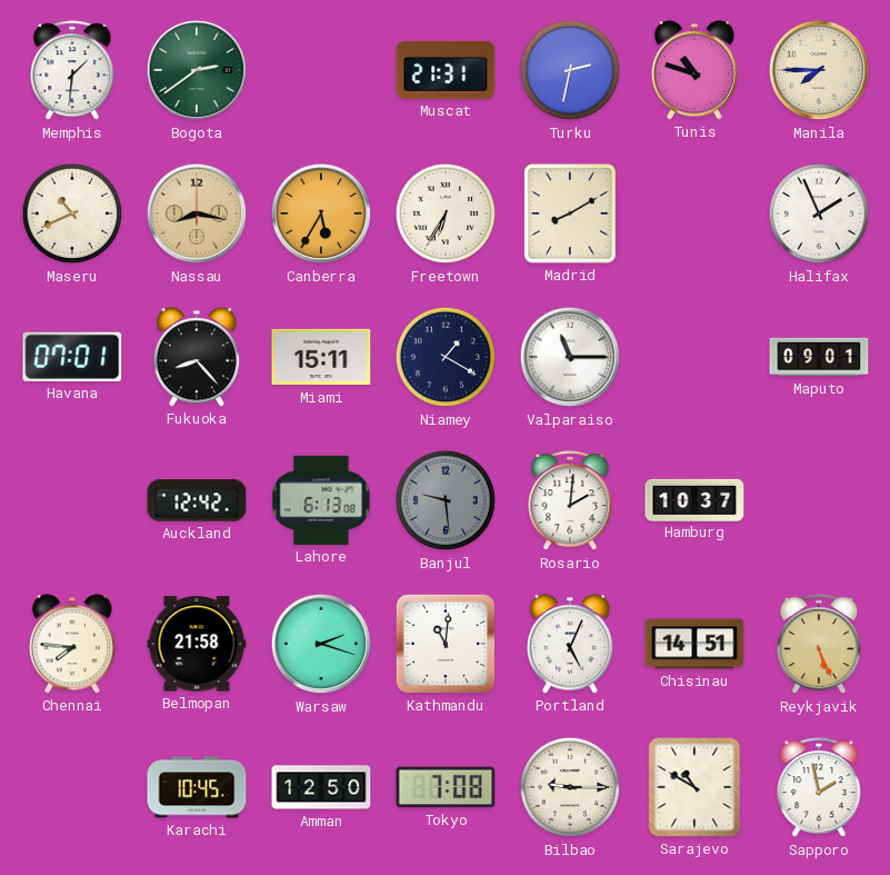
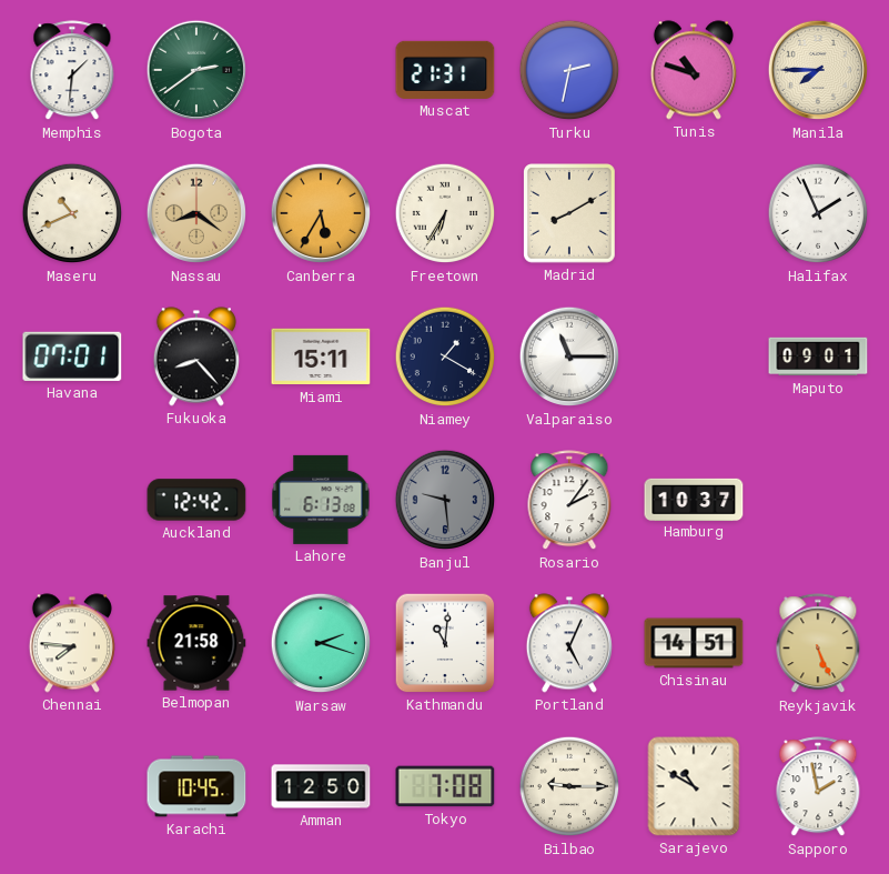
Nassau: 8:17 -> 8:21 (196, 213)
Rosario: 2:01 -> 2:06 (569, 501)
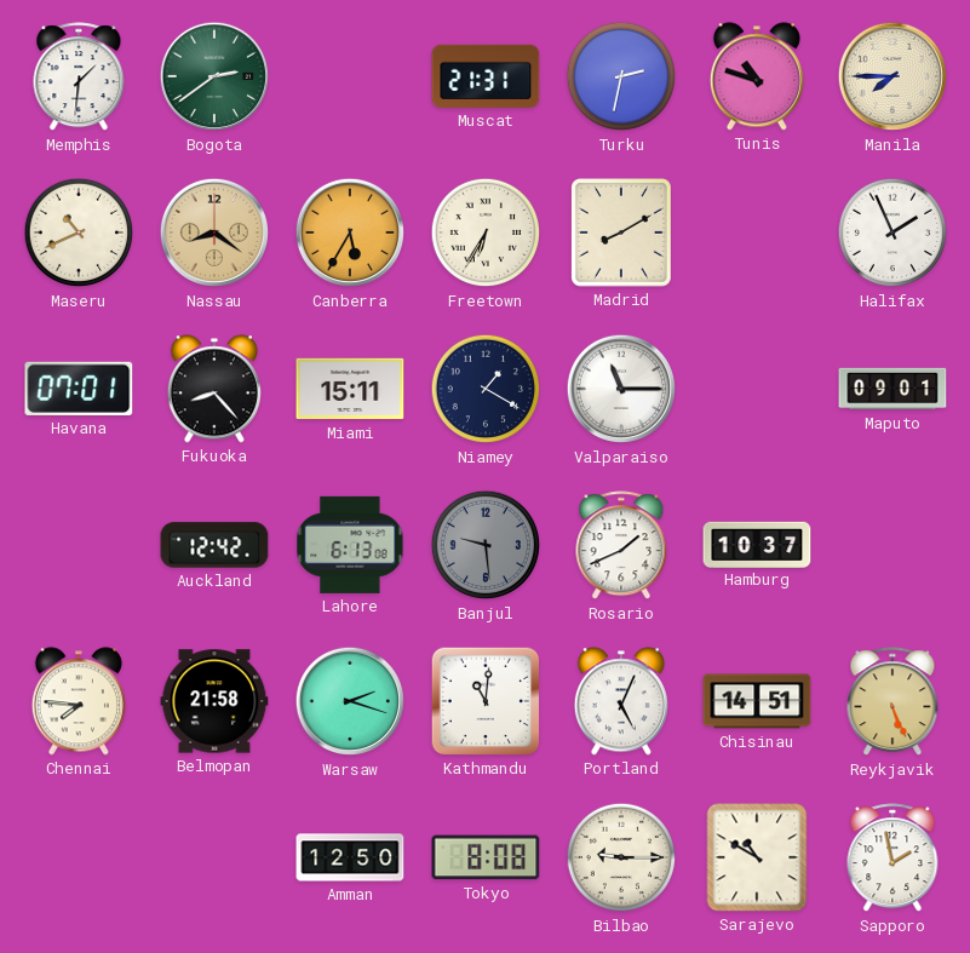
Rosario: 2:06 -> 1:41 (621, 546)
Karachi: 10:45 -> none (196, 786)
Tokyo: 7:08 -> 8:08 (486, 857)
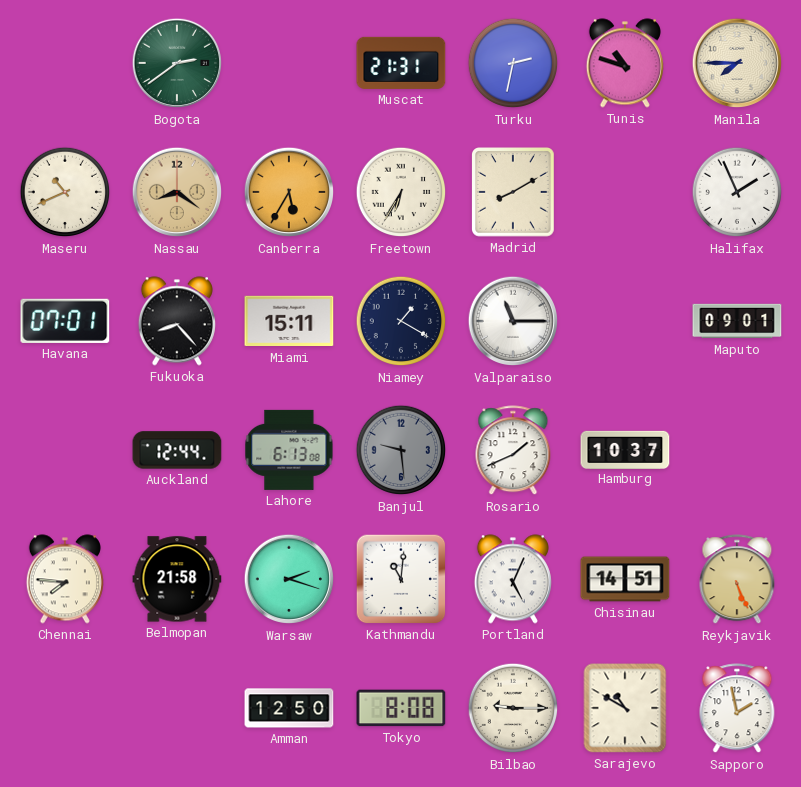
Memphis: 1:31 -> none (79, 77)
Auckland: 12:42 -> 12:44 (177, 450)
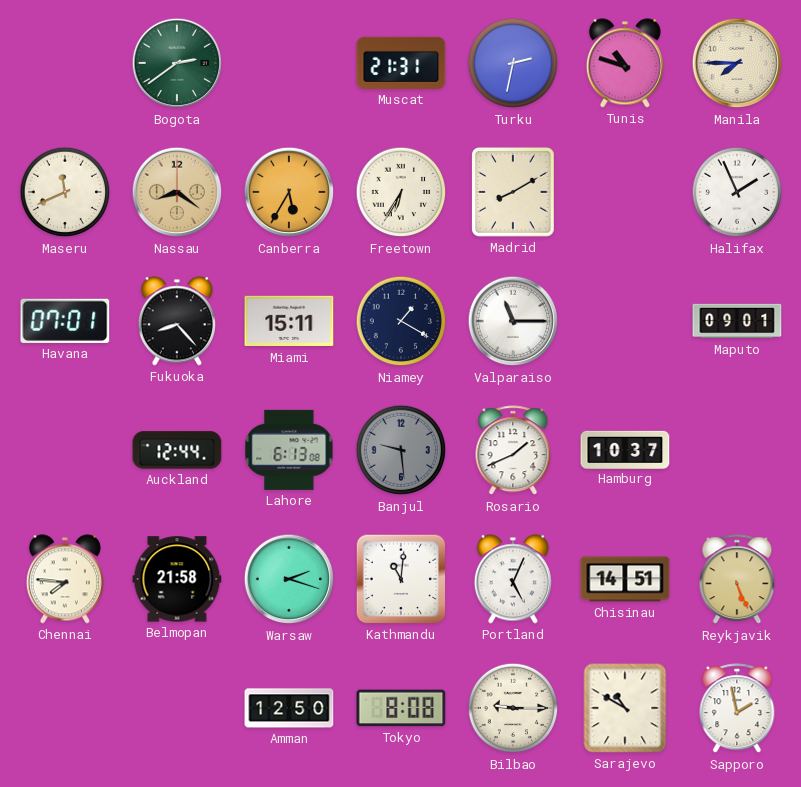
Maseru: 10:41 -> 11:41 (65, 192)
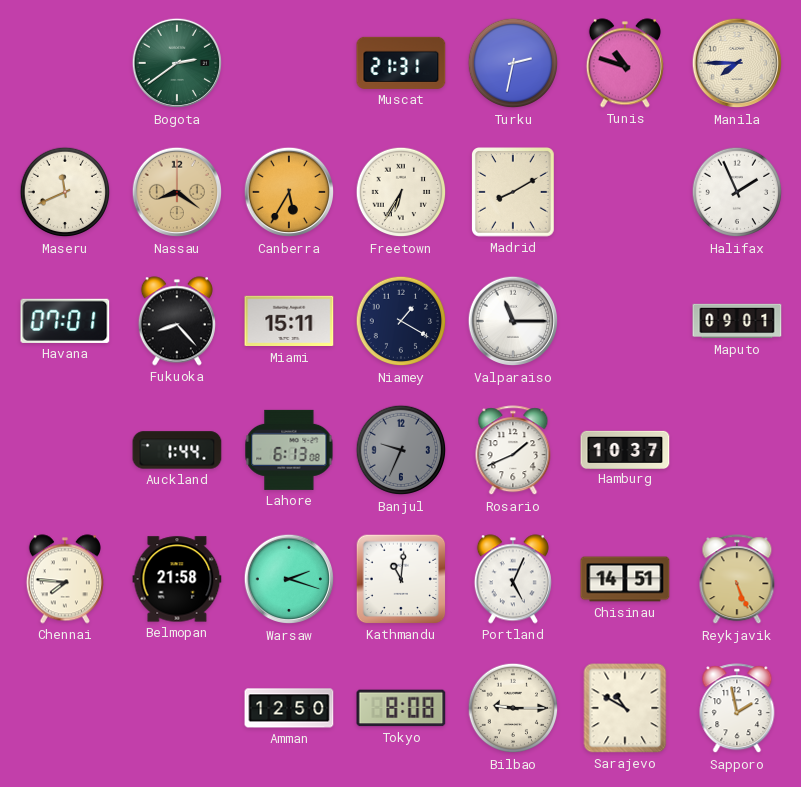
Auckland: 12:44 -> 1:44 (177, 450)
Banjul: 9:29 -> 9:34 (401, 450)
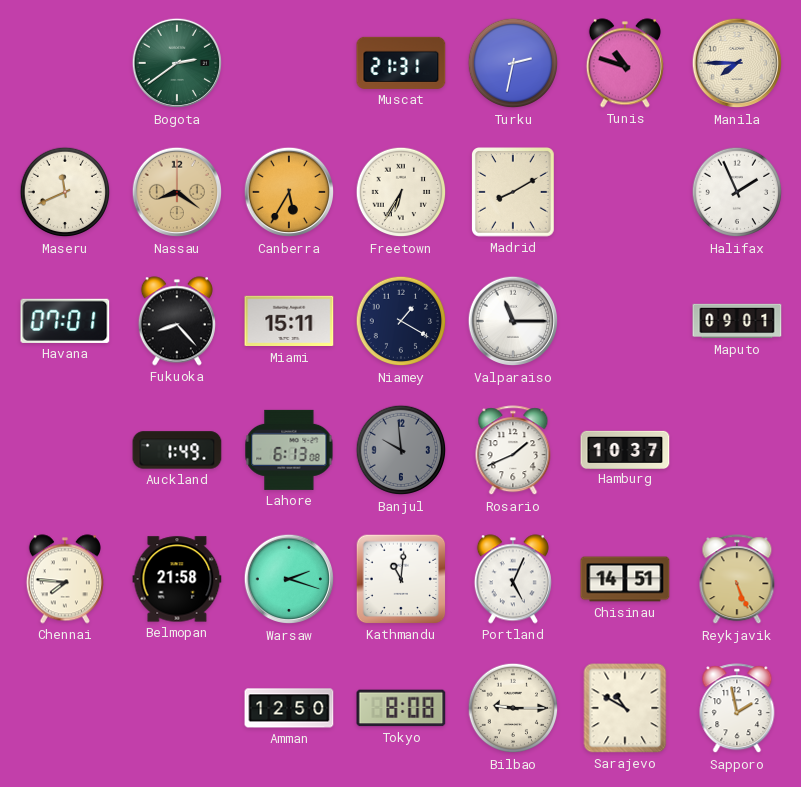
Auckland: 1:44 -> 1:49 (177, 450)
Banjul: 9:34 -> 9:59 (401, 450)
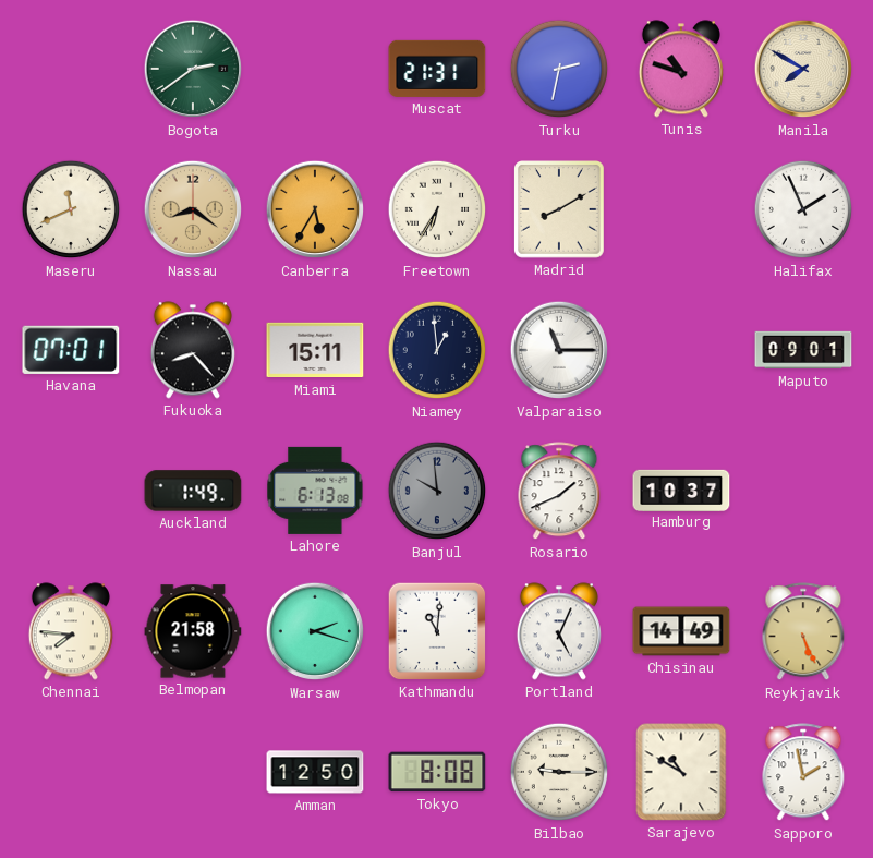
Manila: 7:45 -> 7:50 (803, 69)
Niamey: 1:20 -> 12:59 (437, 350)
Chisinau: 14:51 -> 14:49 (681, 631)
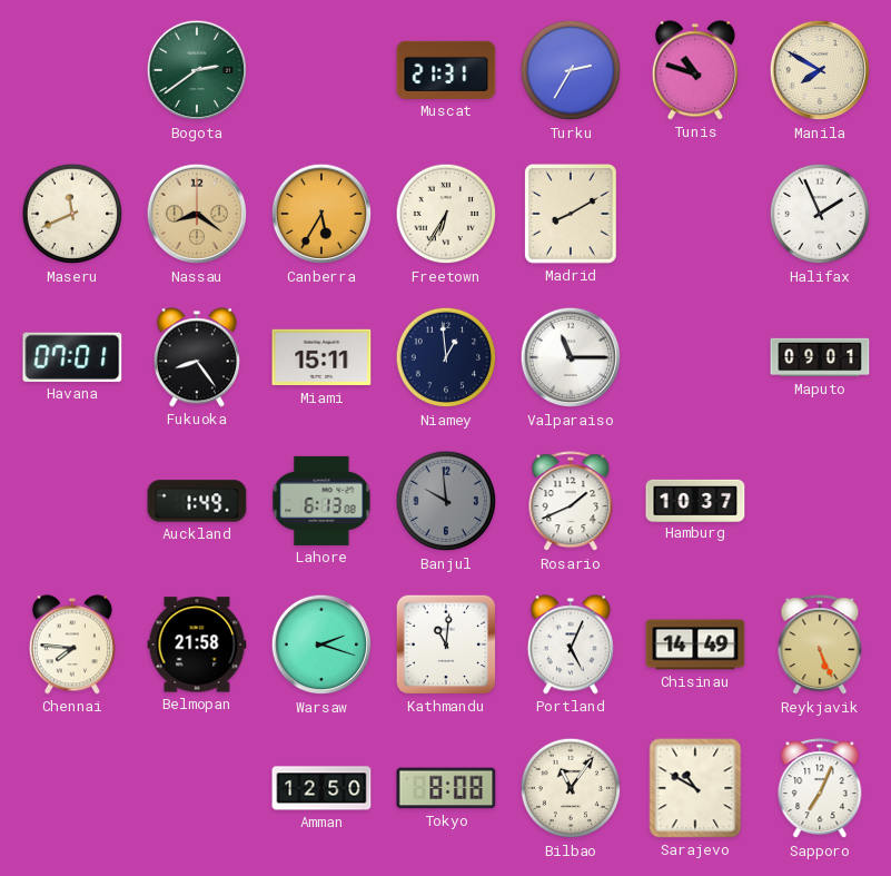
Turku: 2:32 -> 2:35 (571, 70)
Fukuoka: 8:23 -> 8:24 (197, 357)
Bilbao: 9:15 -> 11:06 (571, 788)
Sapporo: 1:58 -> 7:04 (820, 789)
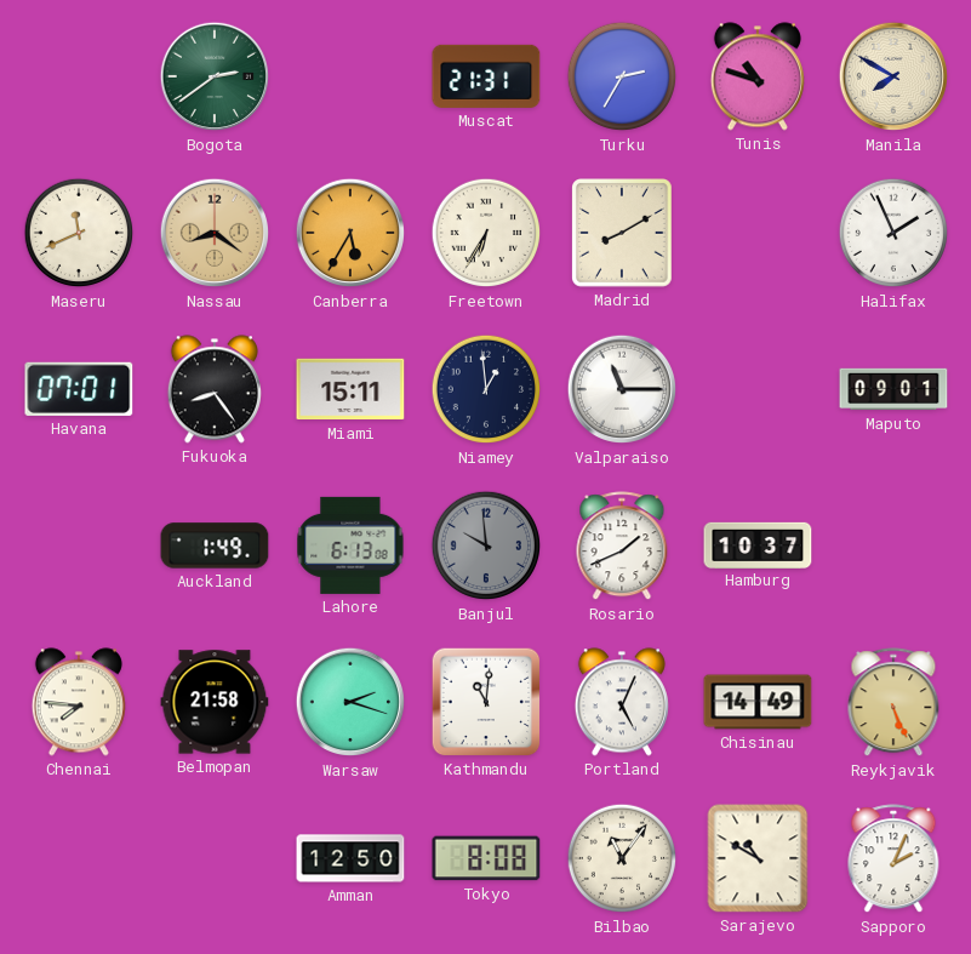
Sapporo: 7:04 -> 2:04 (893, 859)
